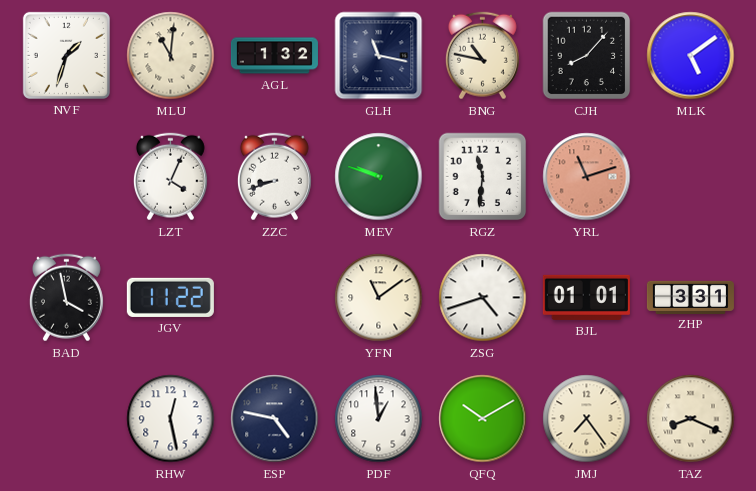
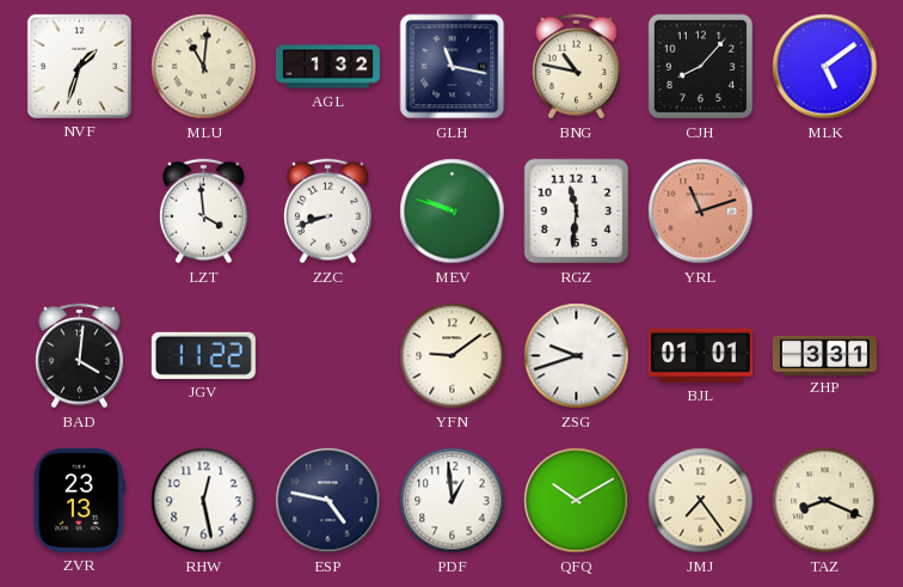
LZT: 4:04 -> 3:59 (203, 212)
BAD: 3:58 -> 4:01 (79, 356)
YFN: 11:09 -> 9:09 (453, 356)
ZSG: 4:42 -> 9:42 (577, 356)
ZVR: none -> 23:13 (79, 500)
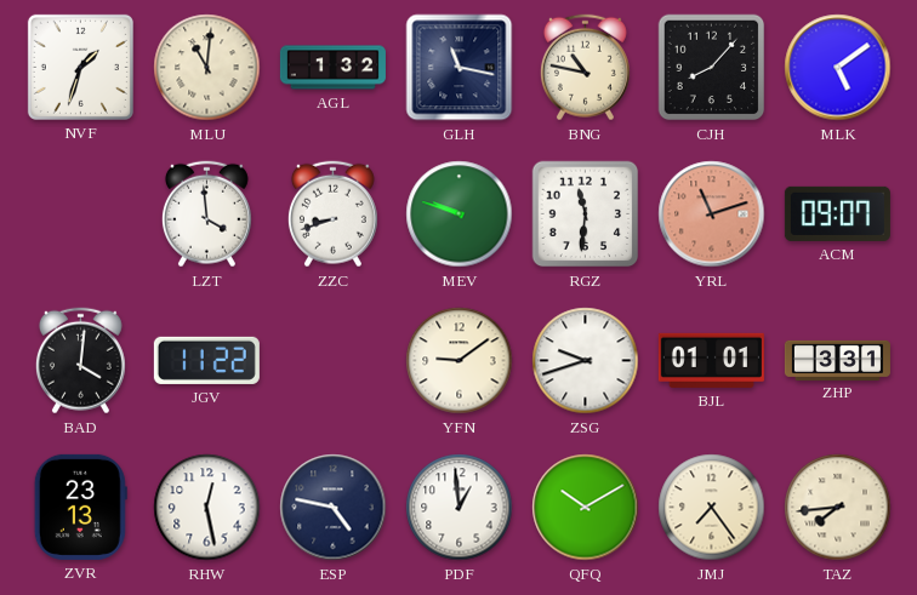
ACM: none -> 09:07 (837, 213)
TAZ: 8:19 -> 7:44 (838, 508)
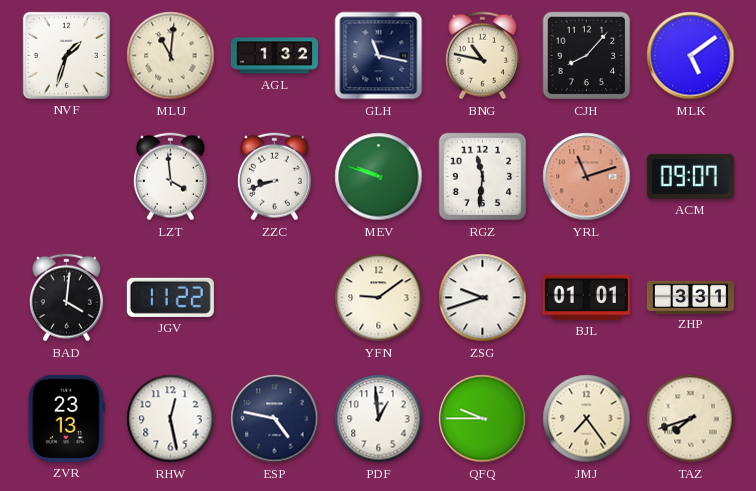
QFQ: 10:10 -> 9:45 (483, 419)
TAZ: 7:44 -> 7:42 (691, 419)
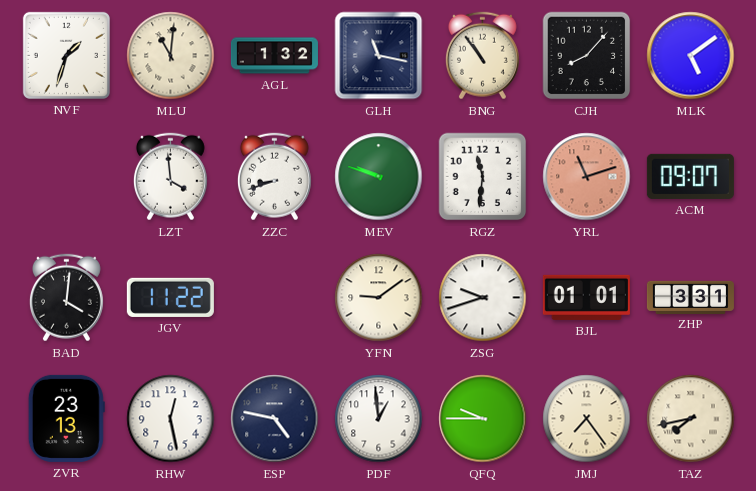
BNG: 10:47 -> 10:54 (482, 56)
TAZ: 7:42 -> 7:43 (691, 419)
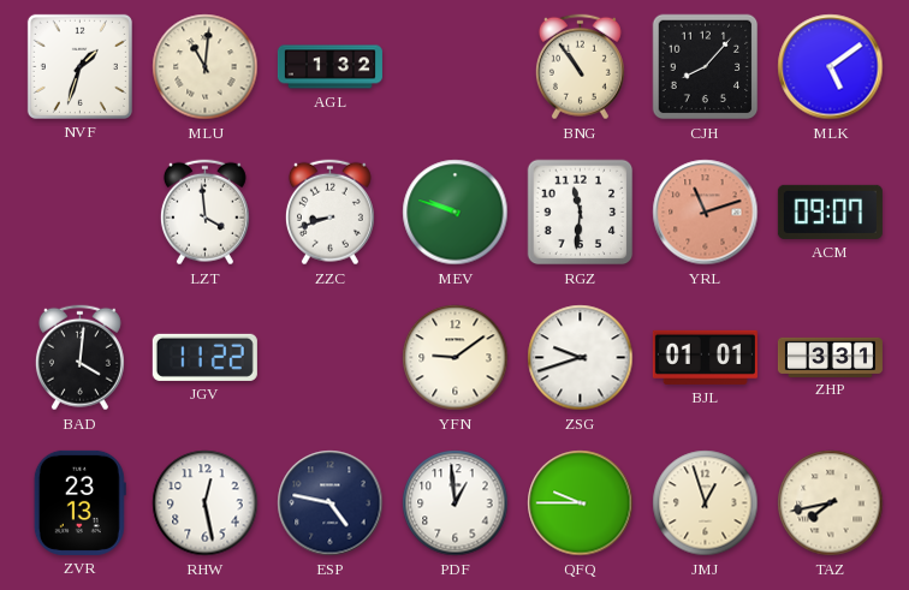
GLH: 11:17 -> none (379, 56)
JMJ: 7:24 -> 12:57 (706, 503)
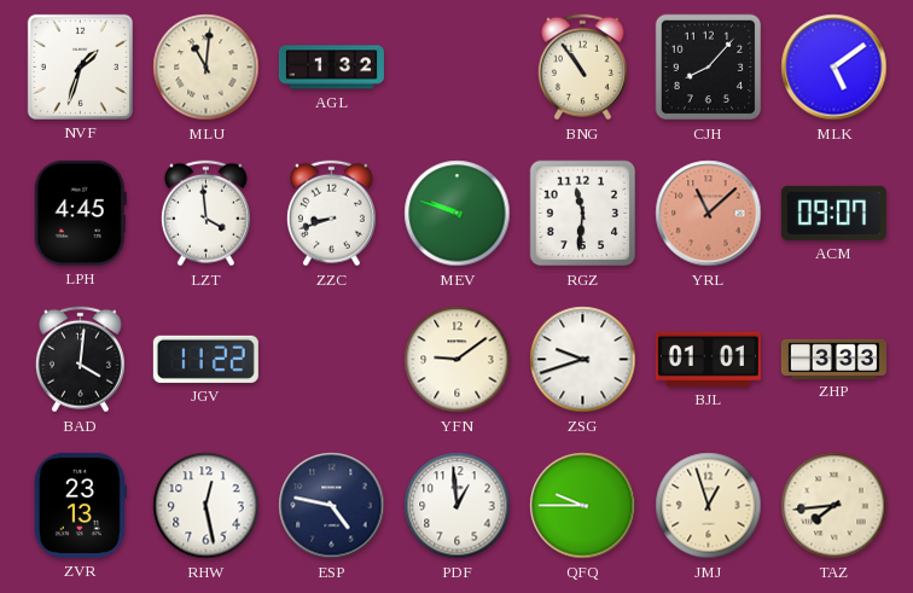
LPH: none -> 4:45 (80, 213)
YRL: 11:12 -> 11:08 (709, 214)
ZHP: 3:31 -> 3:33 (833, 359)
TAZ: 7:43 -> 7:44 (835, 506)
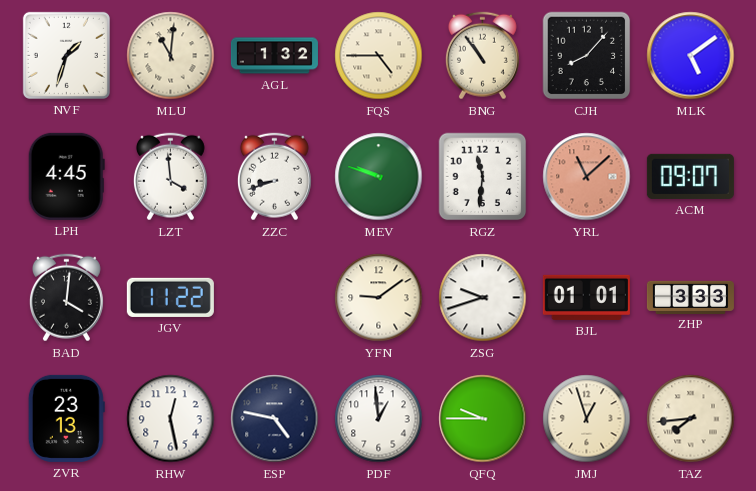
FQS: none -> 4:45 (379, 56)
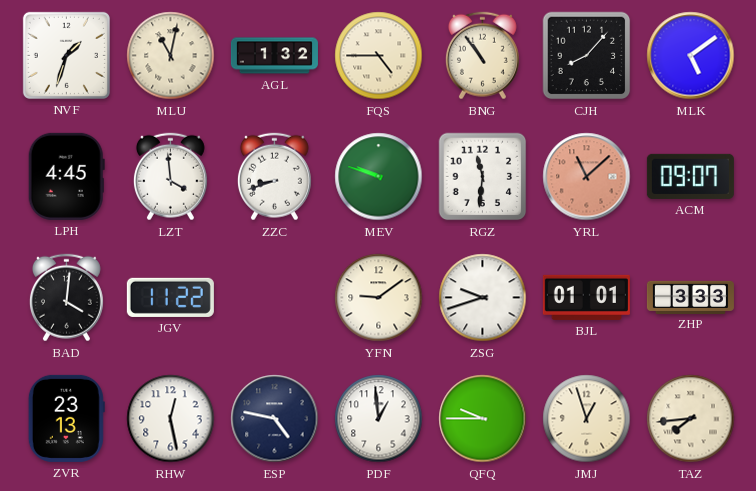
MLU: 11:01 -> 11:02 (171, 56)
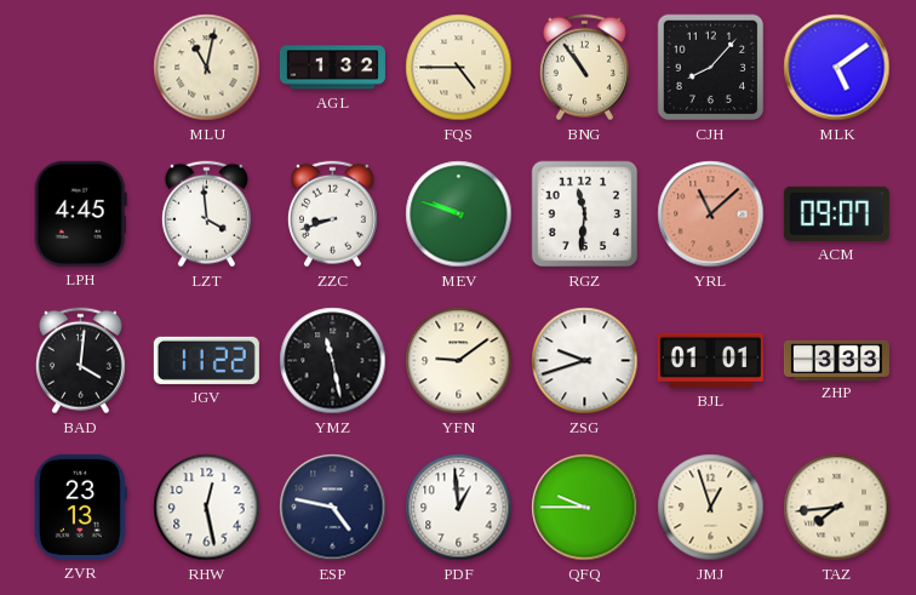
NVF: 1:33 -> none (66, 55)
YMZ: none -> 11:28 (333, 361)
